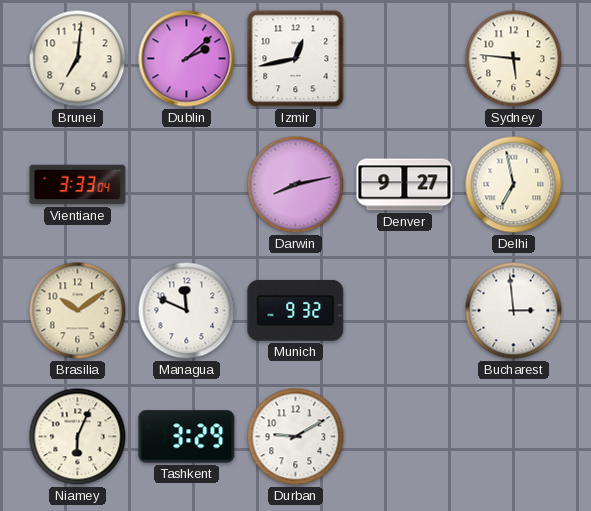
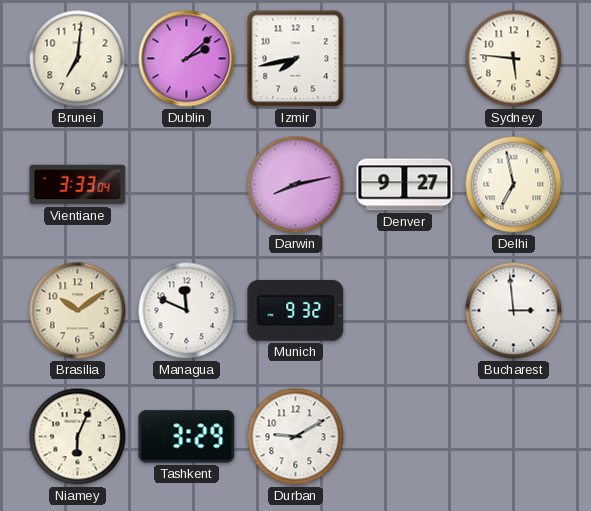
Izmir: 12:43 -> 7:43 (296, 59)
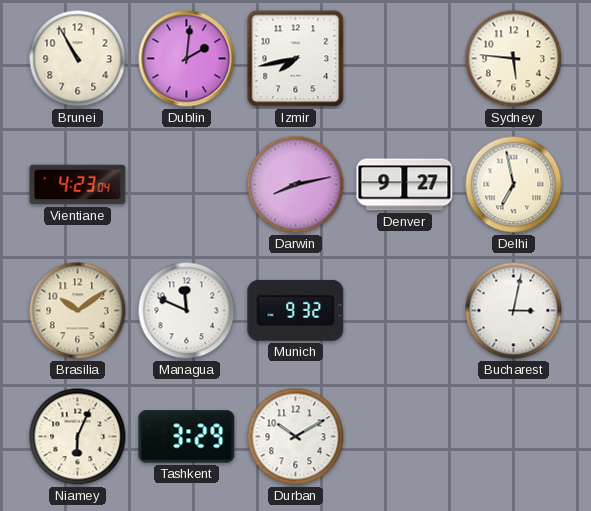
Brunei: 7:01 -> 10:55 (78, 59)
Dublin: 2:08 -> 2:01 (187, 59)
Vientiane: 3:33 -> 4:23 (78, 185)
Bucharest: 2:59 -> 3:02 (514, 311)
Durban: 9:10 -> 10:10 (296, 437)
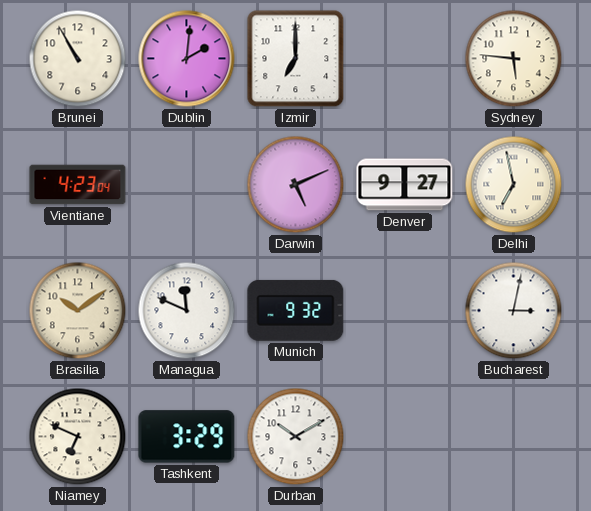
Izmir: 7:43 -> 7:00 (296, 59)
Darwin: 8:13 -> 5:11 (296, 185)
Niamey: 6:04 -> 6:49 (78, 437)
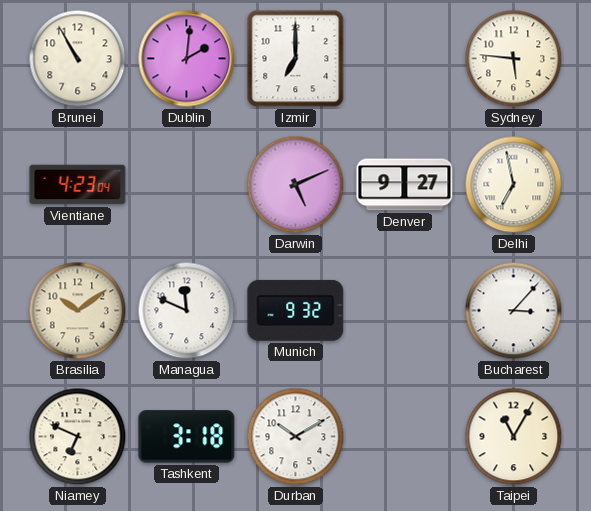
Bucharest: 3:02 -> 3:07 (514, 311)
Tashkent: 3:29 -> 3:18 (187, 437)
Taipei: none -> 11:05 (514, 437)
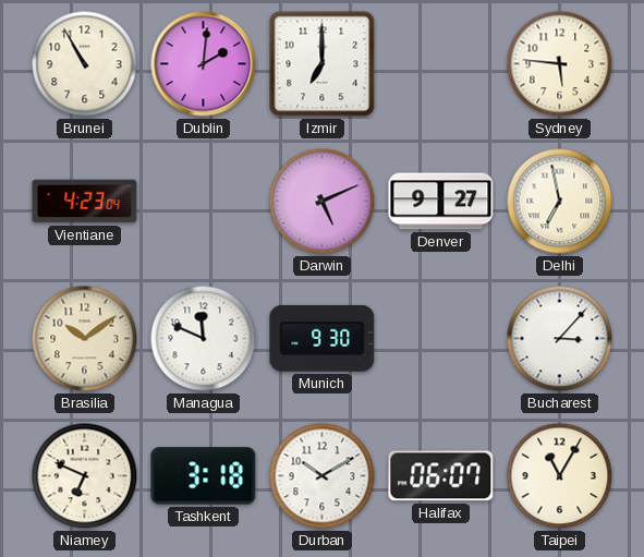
Munich: 9:32 -> 9:30 (323, 338)
Halifax: none -> 06:07 (441, 476)
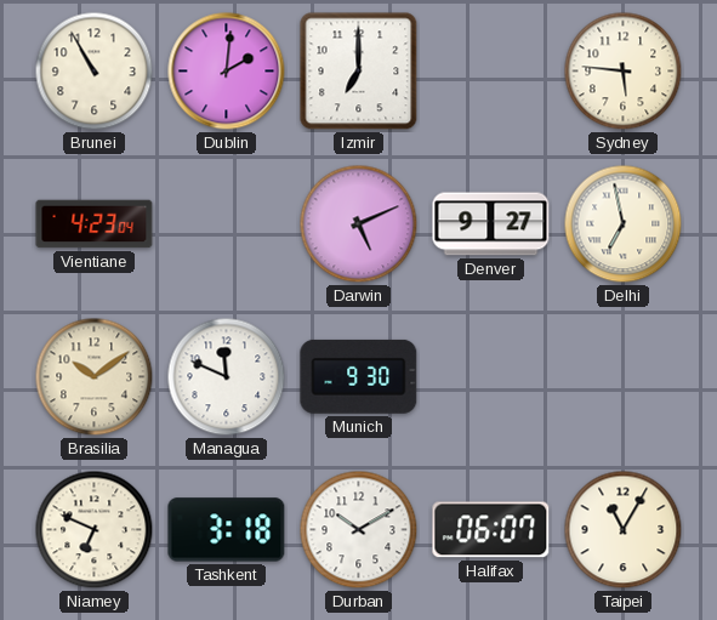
Bucharest: 3:07 -> none (560, 339)
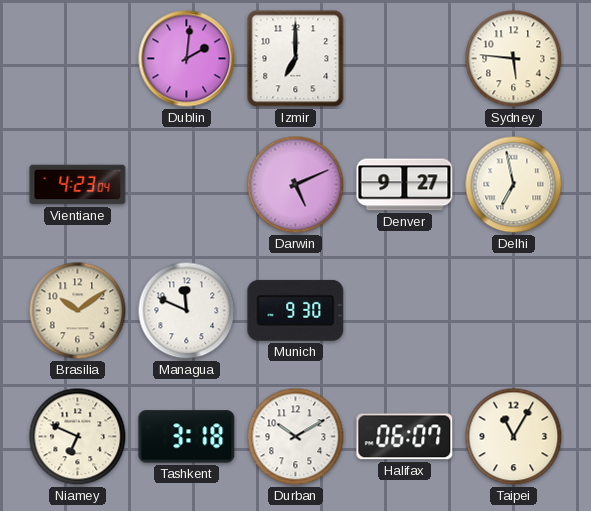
Brunei: 10:55 -> none (95, 72)
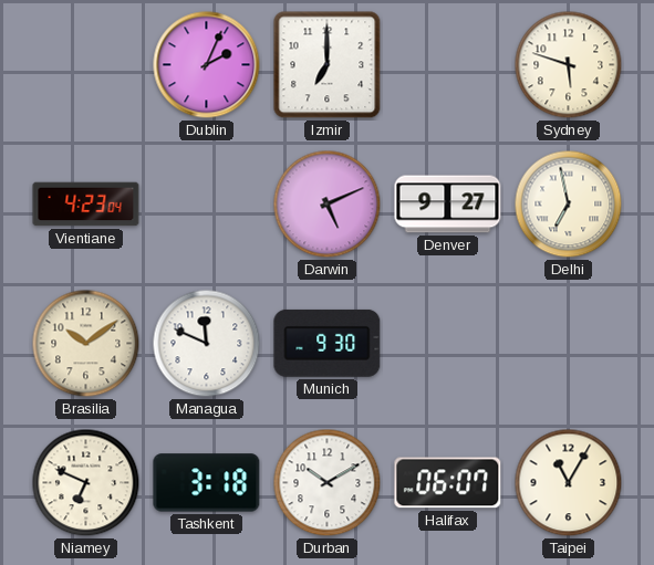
Dublin: 2:01 -> 2:04 (207, 65)
Sydney: 5:46 -> 5:48 (569, 65)
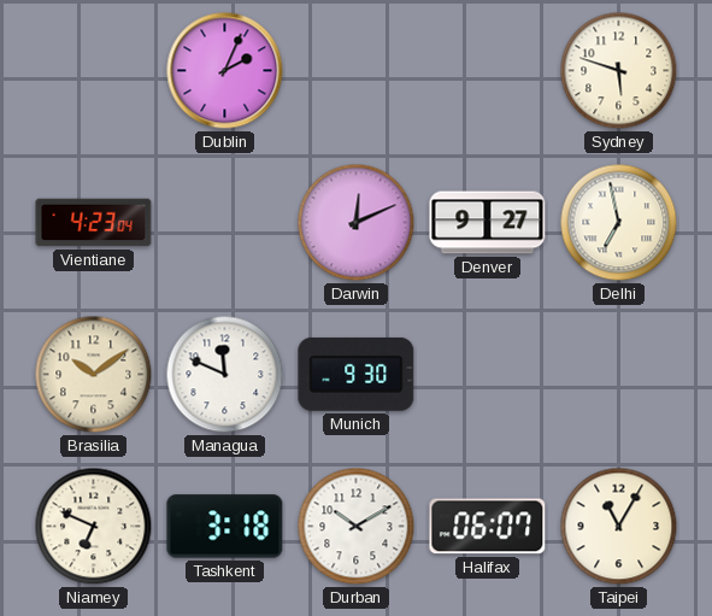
Izmir: 7:00 -> none (328, 65)
Darwin: 5:11 -> 12:11 (357, 223)
